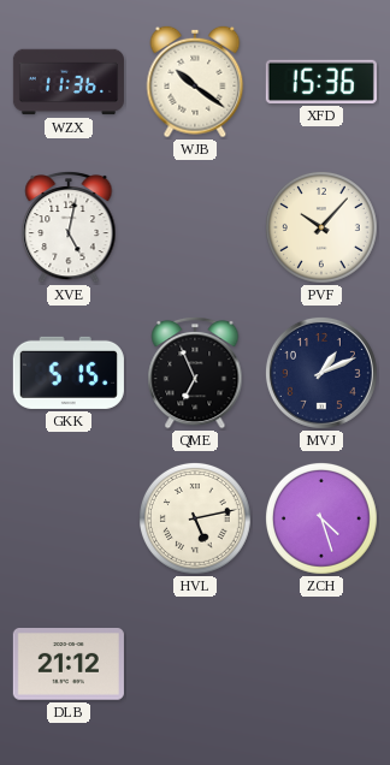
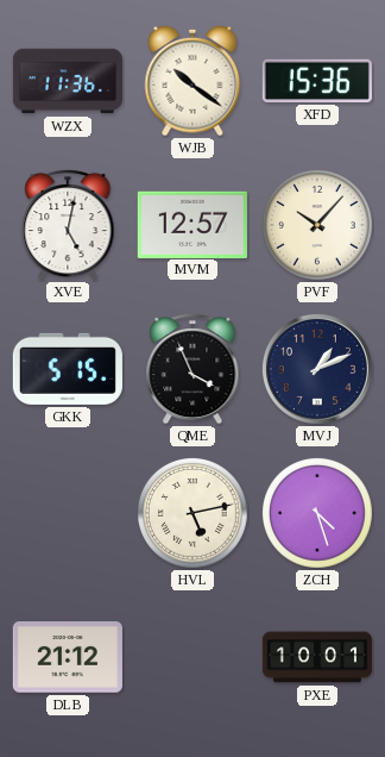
MVM: none -> 12:57 (192, 224)
QME: 6:56 -> 3:56 (192, 369)
PXE: none -> 10:01 (317, 657)
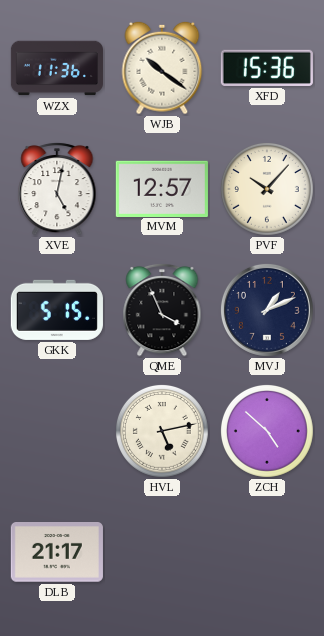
ZCH: 4:27 -> 4:52 (267, 431)
DLB: 21:12 -> 21:17 (57, 552)
PXE: 10:01 -> none (317, 657)
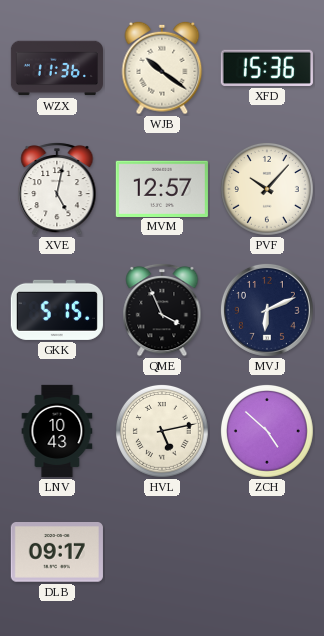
MVJ: 1:11 -> 6:11 (267, 310)
LNV: none -> 10:43 (57, 431)
DLB: 21:17 -> 09:17 (57, 552)
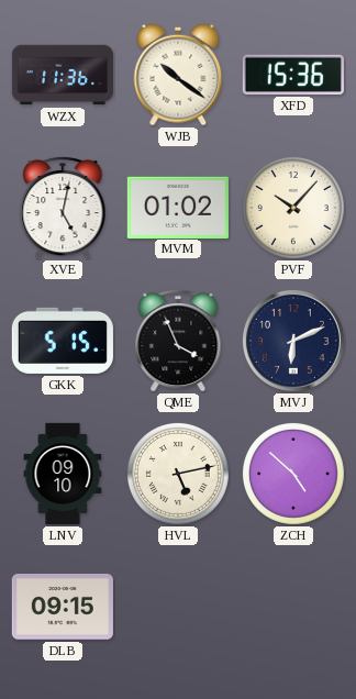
MVM: 12:57 -> 01:02 (178, 207)
LNV: 10:43 -> 09:10 (63, 474)
DLB: 09:17 -> 09:15 (63, 607)
